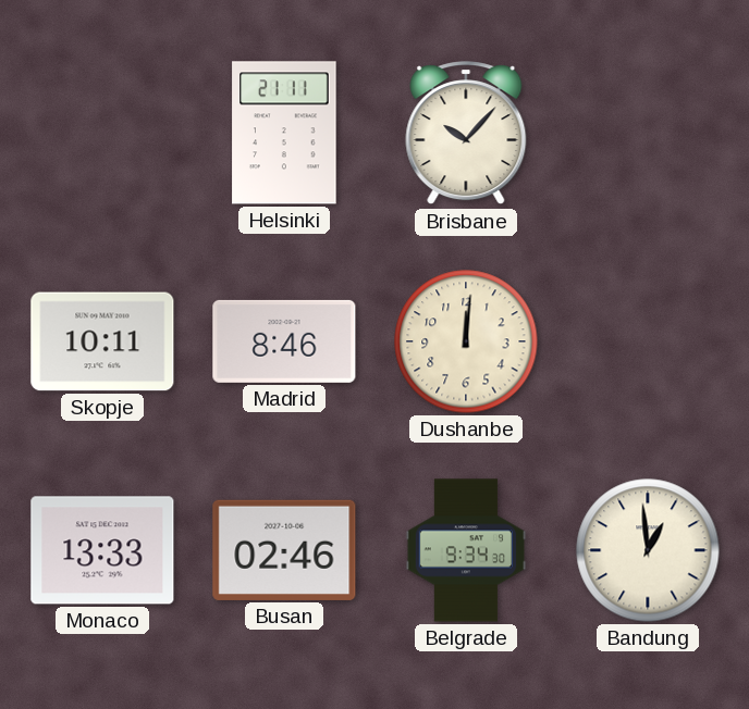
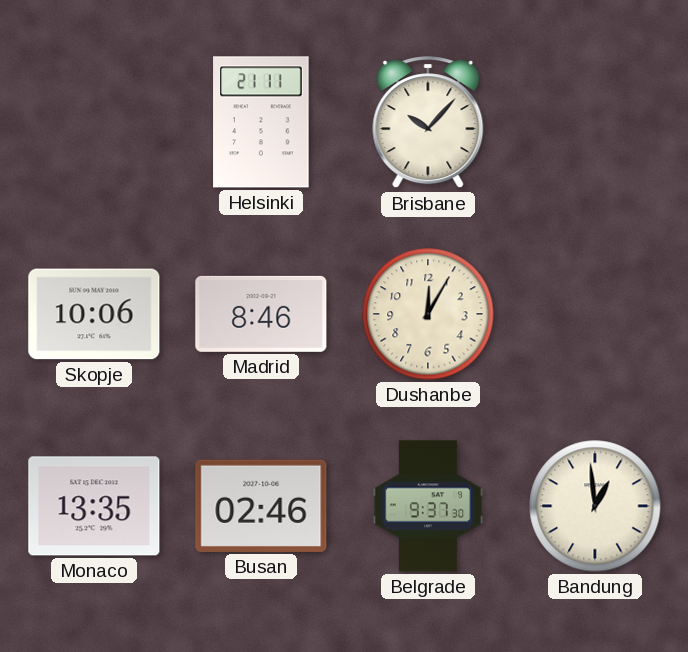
Skopje: 10:11 -> 10:06 (94, 314)
Dushanbe: 12:01 -> 12:05 (428, 314)
Monaco: 13:33 -> 13:35 (94, 506)
Belgrade: 9:34 -> 9:37 (428, 506)
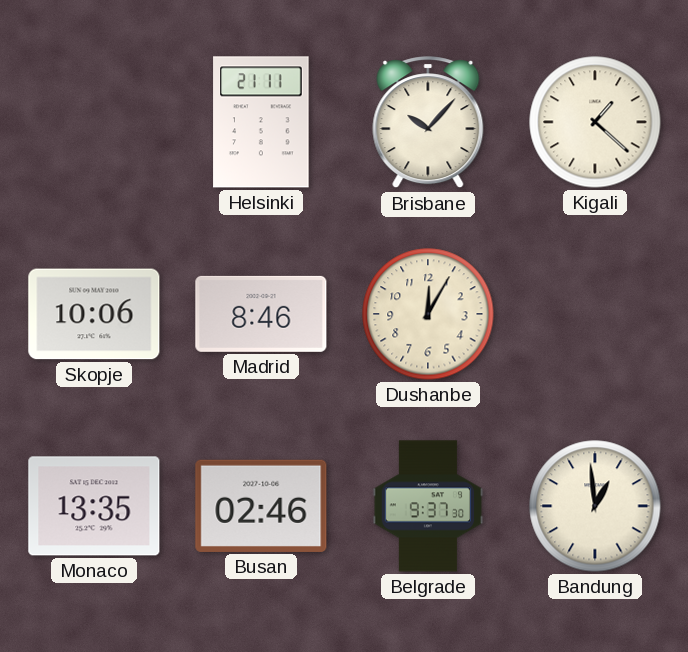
Kigali: none -> 1:22 (595, 122)
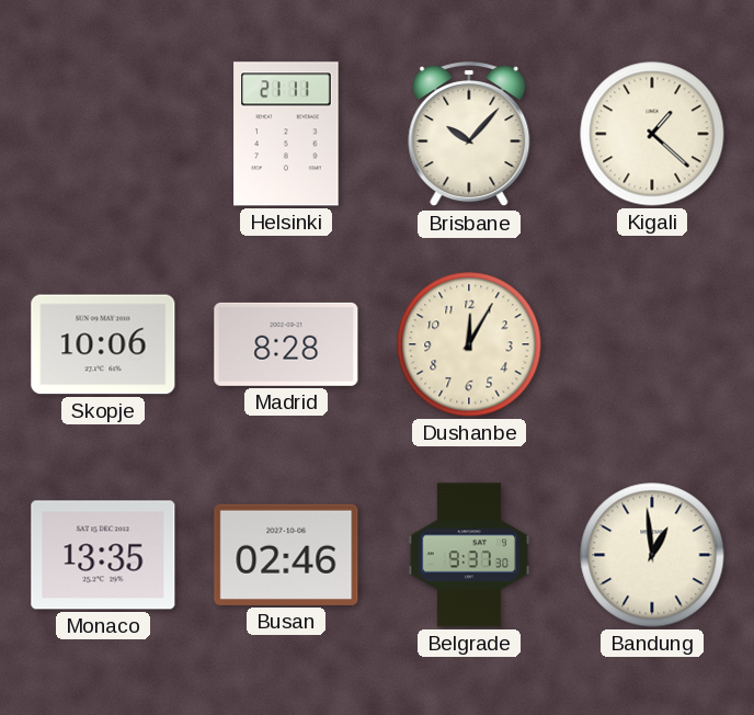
Madrid: 8:46 -> 8:28 (286, 344)
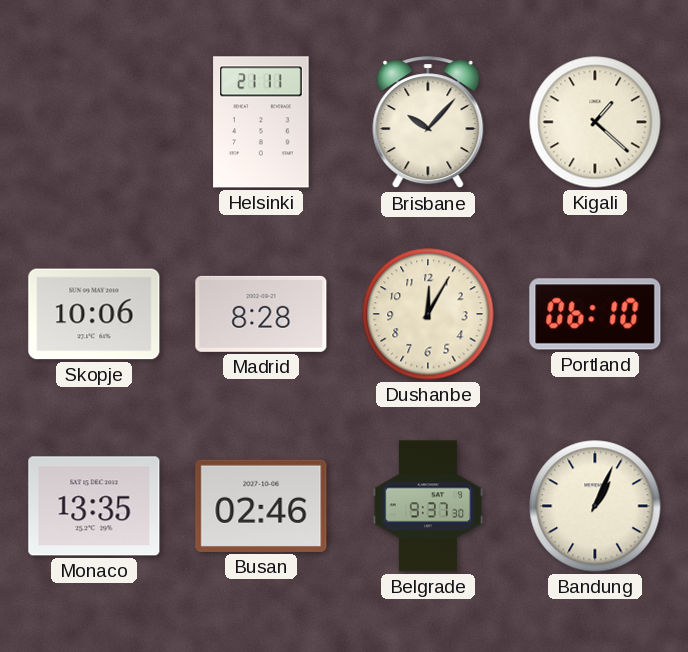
Portland: none -> 06:10 (595, 314)
Bandung: 12:59 -> 1:04 (595, 506)
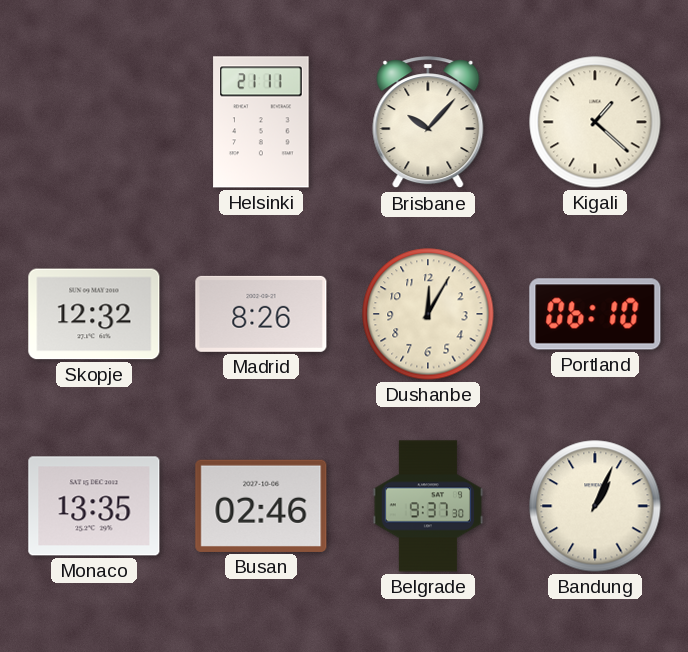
Skopje: 10:06 -> 12:32 (94, 314)
Madrid: 8:28 -> 8:26 (261, 314)
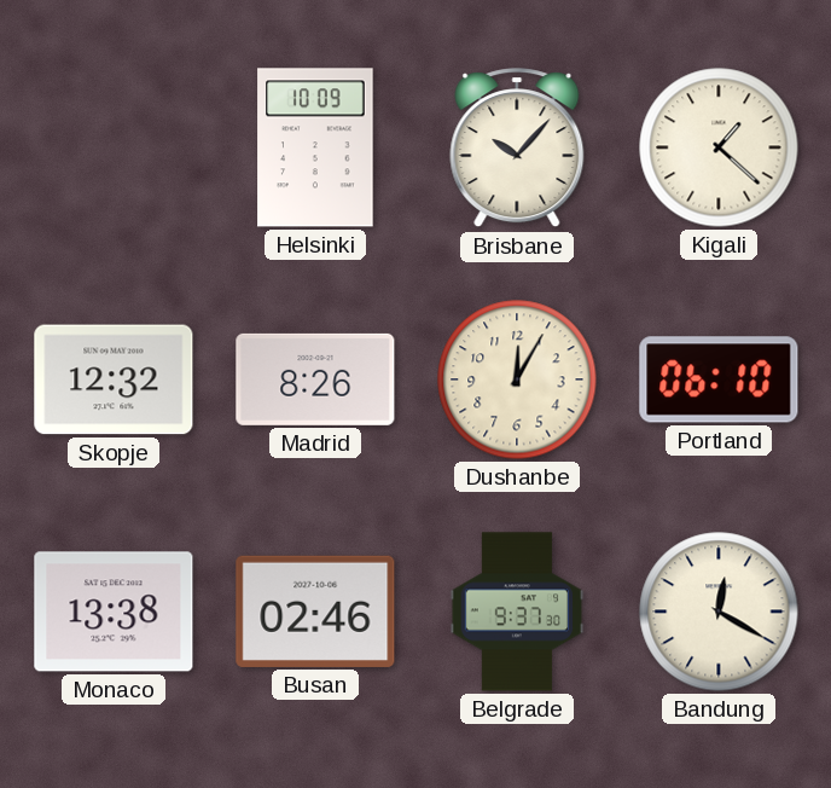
Helsinki: 21:11 -> 10:09 (315, 147)
Monaco: 13:35 -> 13:38 (114, 612)
Bandung: 1:04 -> 12:20 (719, 612)
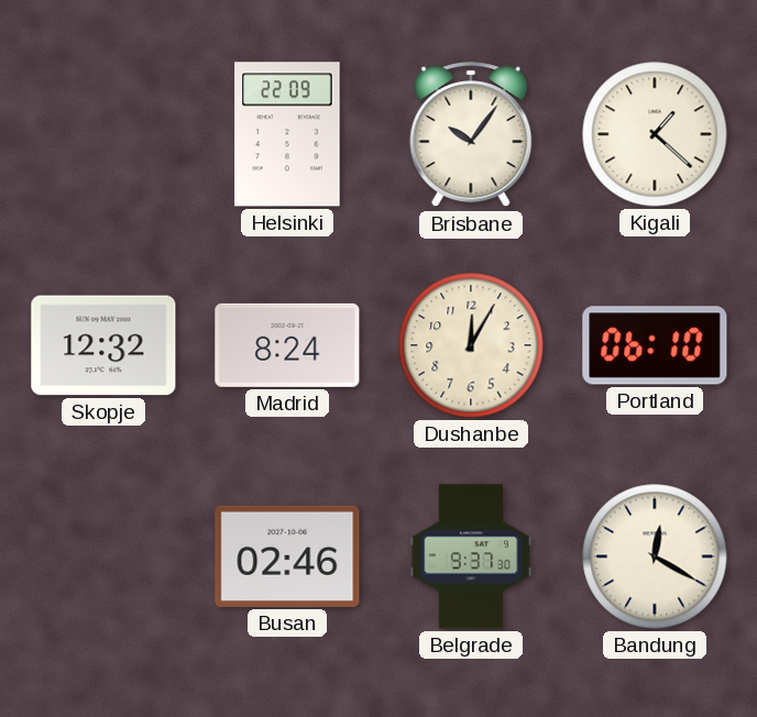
Helsinki: 10:09 -> 22:09 (287, 134)
Brisbane: 10:07 -> 10:06 (471, 135)
Madrid: 8:26 -> 8:24 (287, 345)
Monaco: 13:38 -> none (114, 612)
